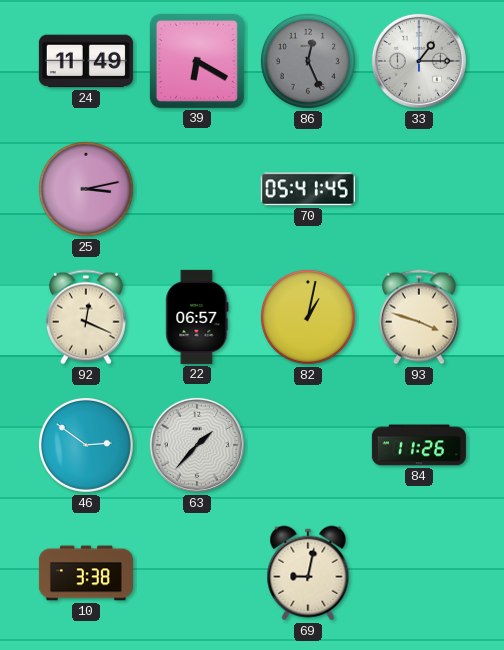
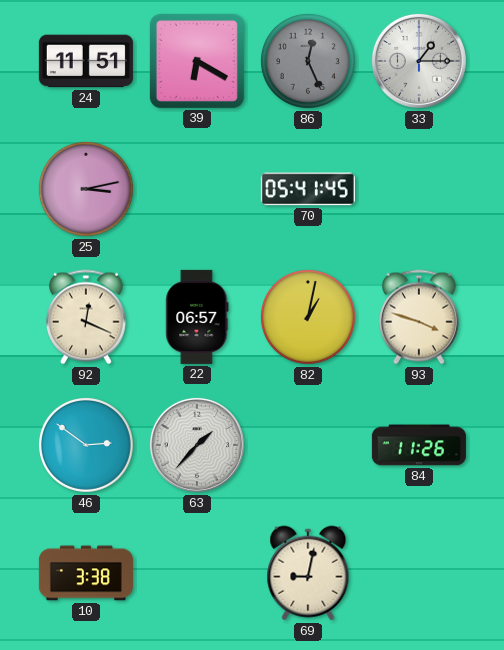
24: 11:49 -> 11:51 (86, 61)
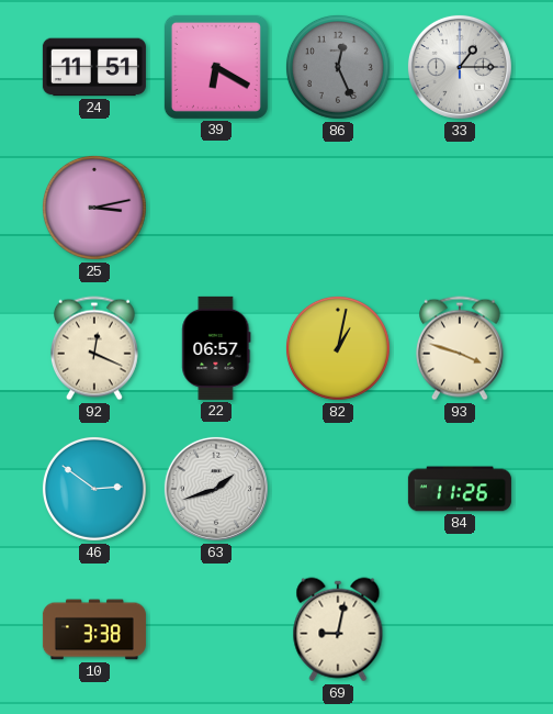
70: 05:41 -> none (308, 189)
63: 1:37 -> 1:42 (216, 489)
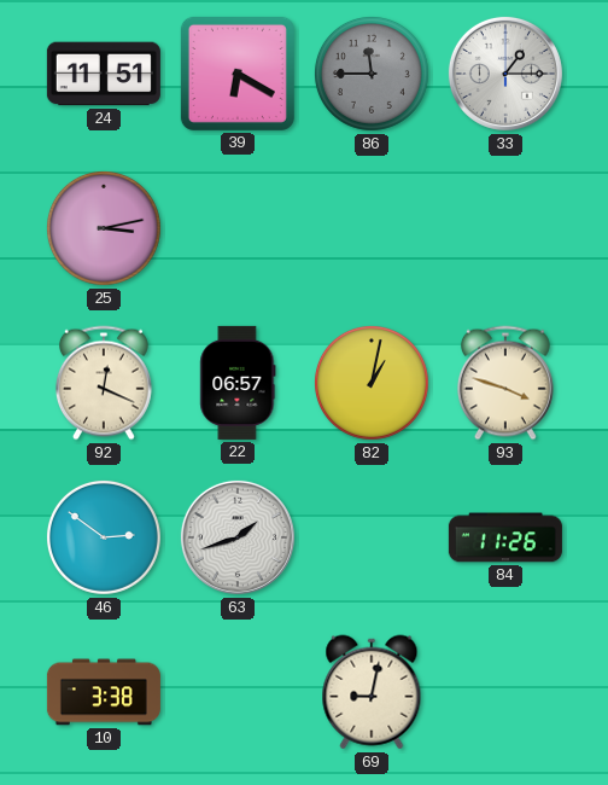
86: 12:26 -> 11:45 (372, 74)
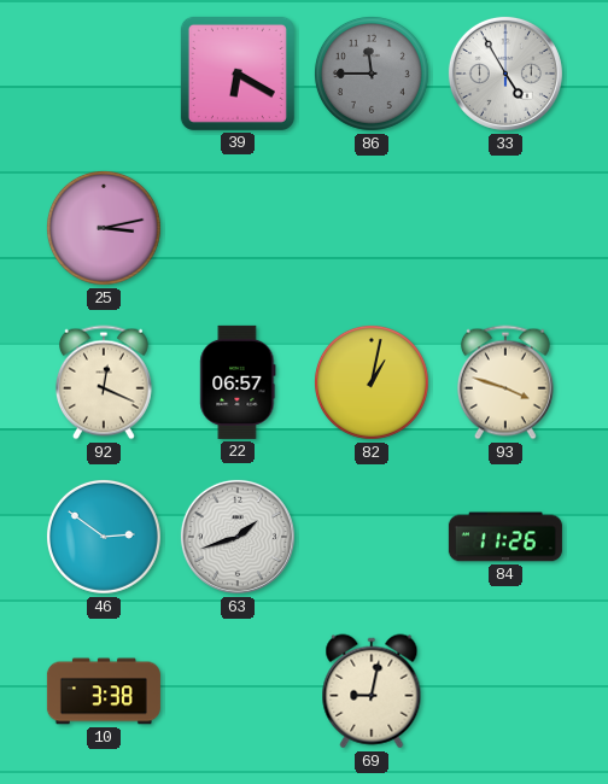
24: 11:51 -> none (104, 74)
33: 1:15 -> 4:55 (505, 74)
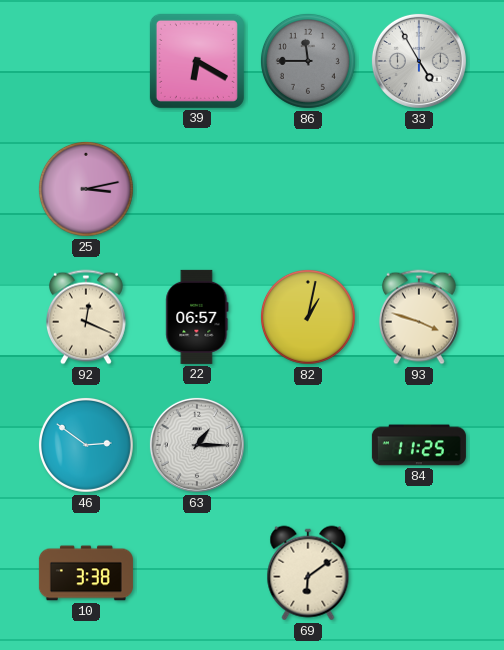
63: 1:42 -> 1:15 (197, 445)
84: 11:26 -> 11:25 (419, 445)
69: 9:02 -> 6:09 (308, 573)
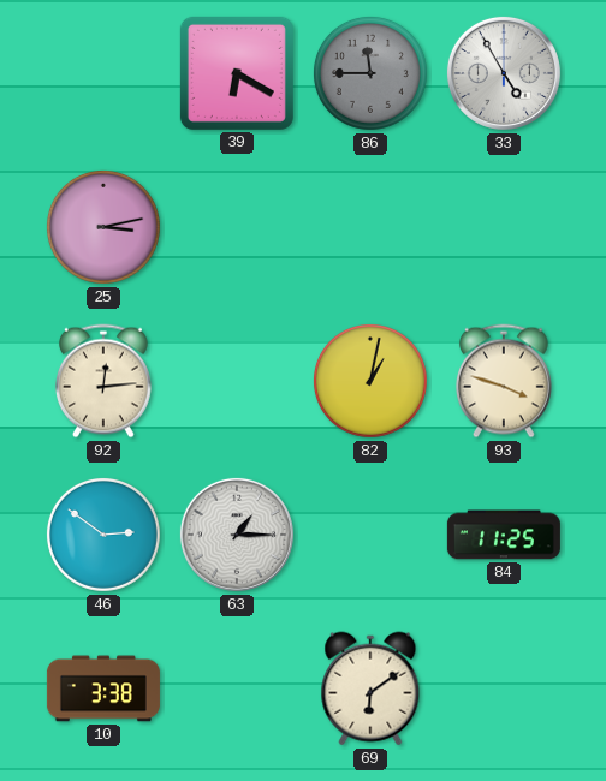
92: 12:19 -> 12:14 (103, 381)
22: 06:57 -> none (197, 317)
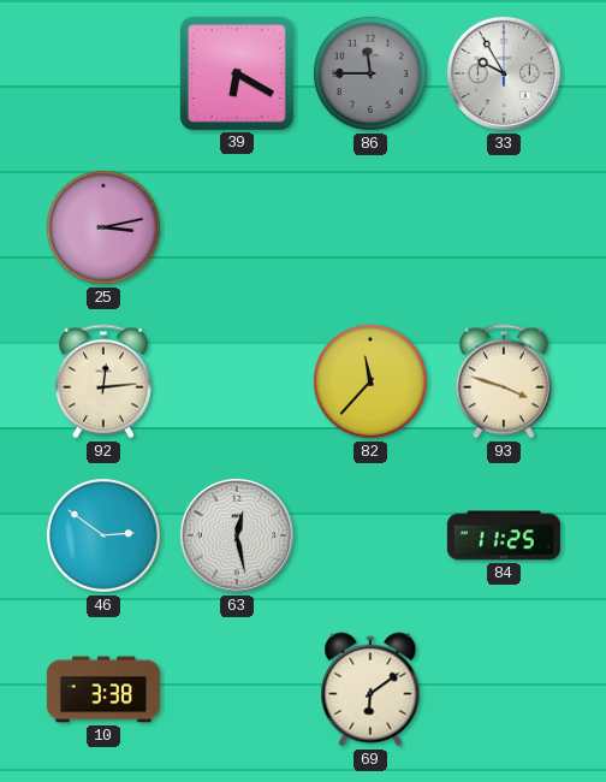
33: 4:55 -> 9:55 (504, 73)
82: 1:02 -> 11:37 (370, 381)
63: 1:15 -> 12:28 (237, 535)
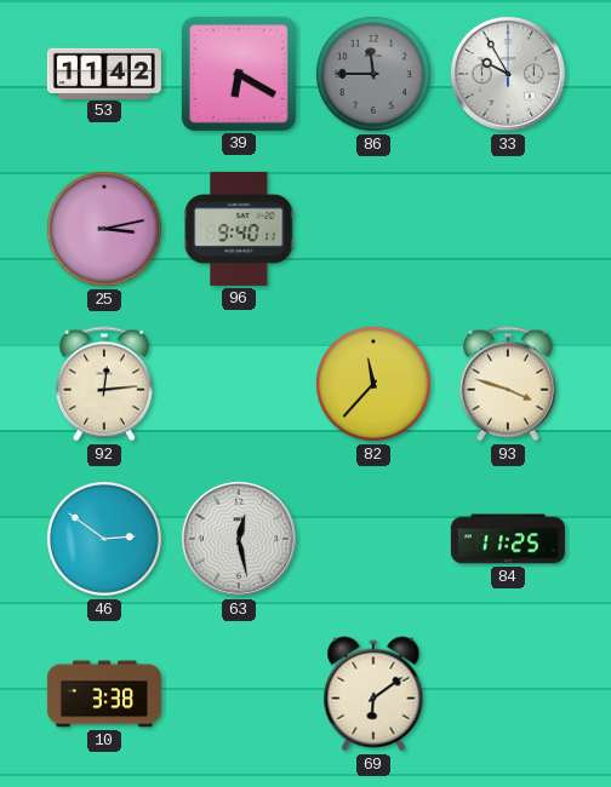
53: none -> 11:42 (104, 73)
96: none -> 9:40 (239, 229)
